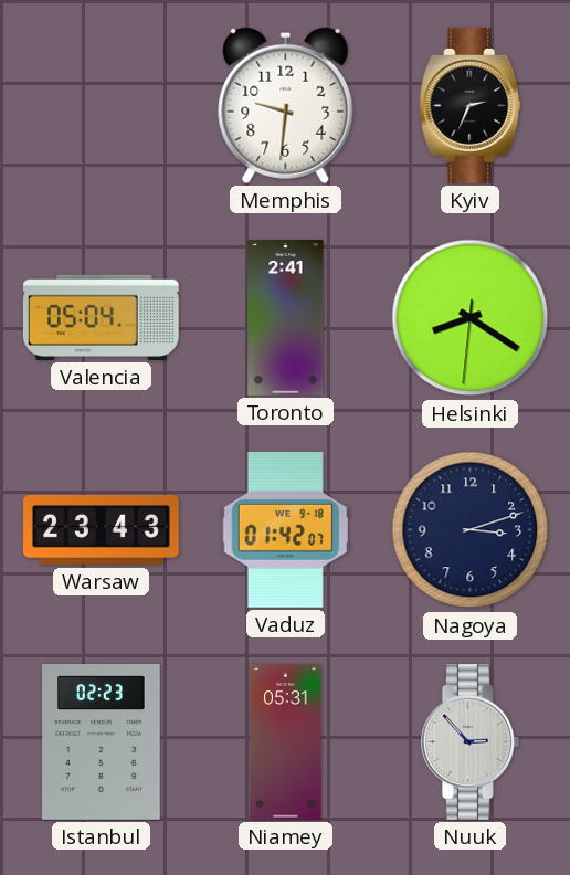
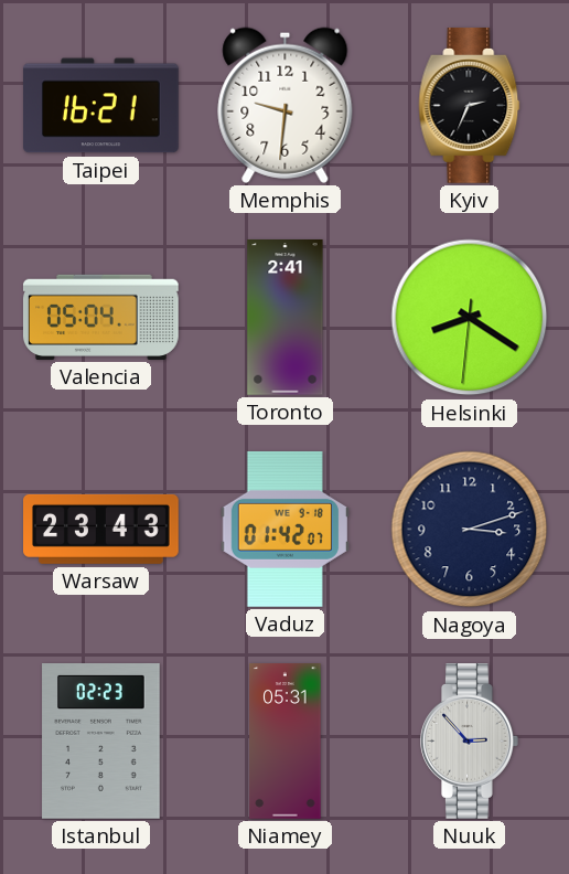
Taipei: none -> 16:21 (101, 106)
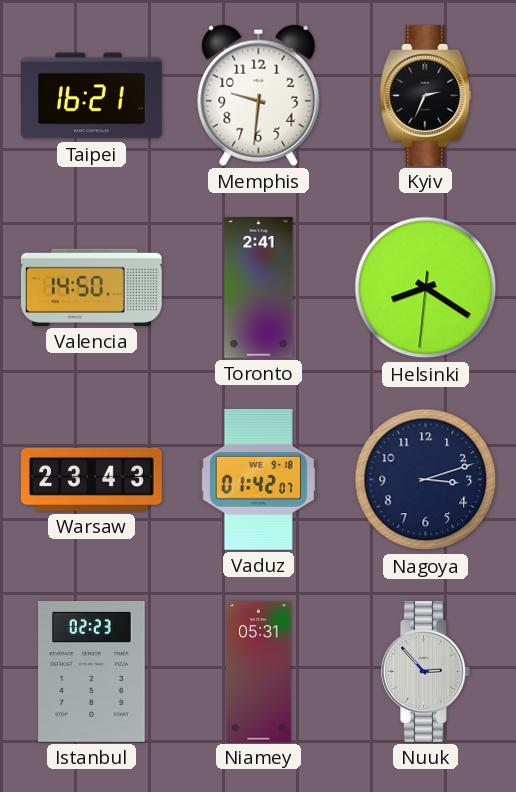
Valencia: 05:04 -> 14:50 (91, 287)
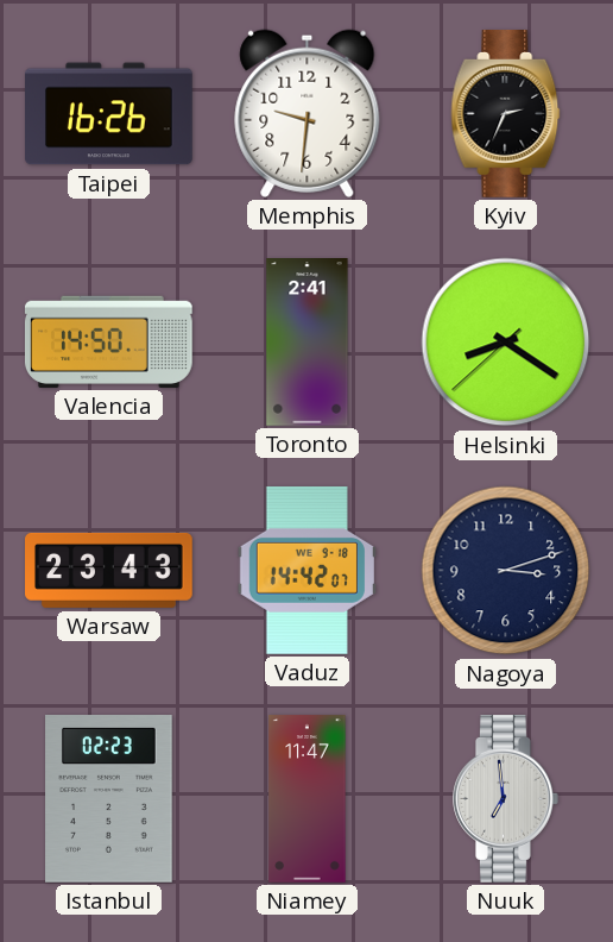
Taipei: 16:21 -> 16:26 (109, 114)
Helsinki: 8:20:31 -> 8:20:38 (506, 343)
Vaduz: 01:42 -> 14:42 (306, 570)
Niamey: 05:31 -> 11:47 (308, 799)
Nuuk: 2:53 -> 6:59 (506, 799)
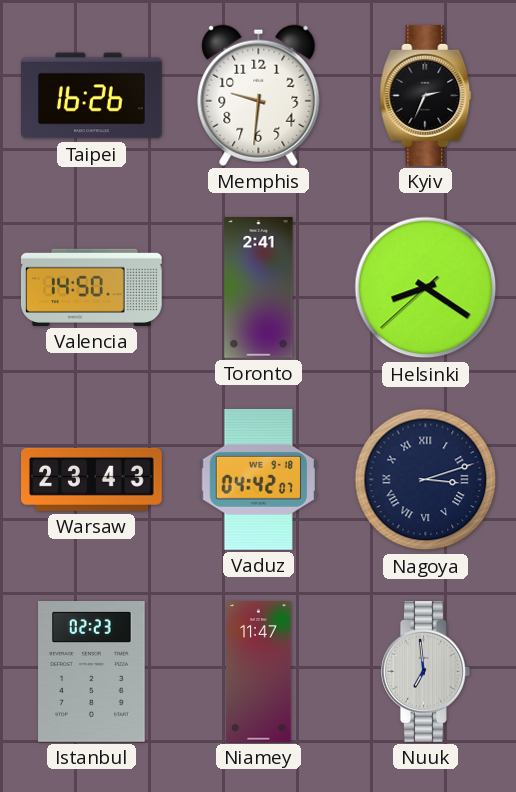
Vaduz: 14:42 -> 04:42 (258, 479)
Nagoya numerals: Arabic -> Roman (426, 480)
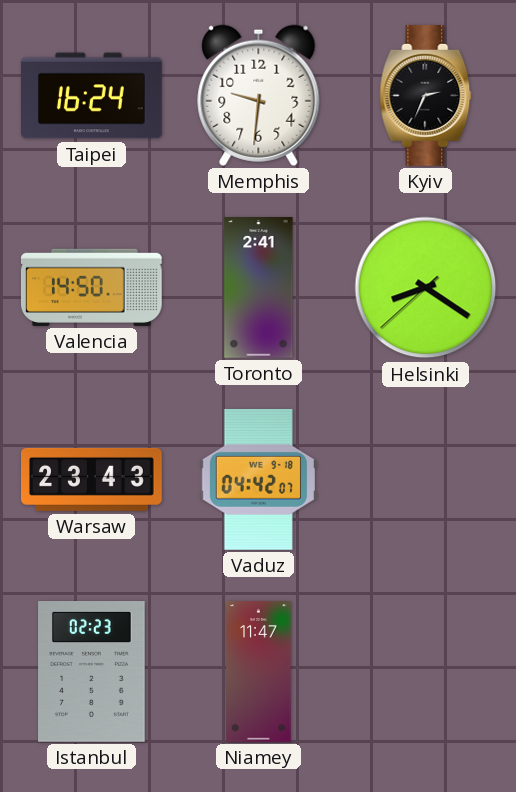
Taipei: 16:26 -> 16:24 (92, 96)
Nagoya: 3:12 -> none (426, 480)
Nuuk: 6:59 -> none (426, 672)
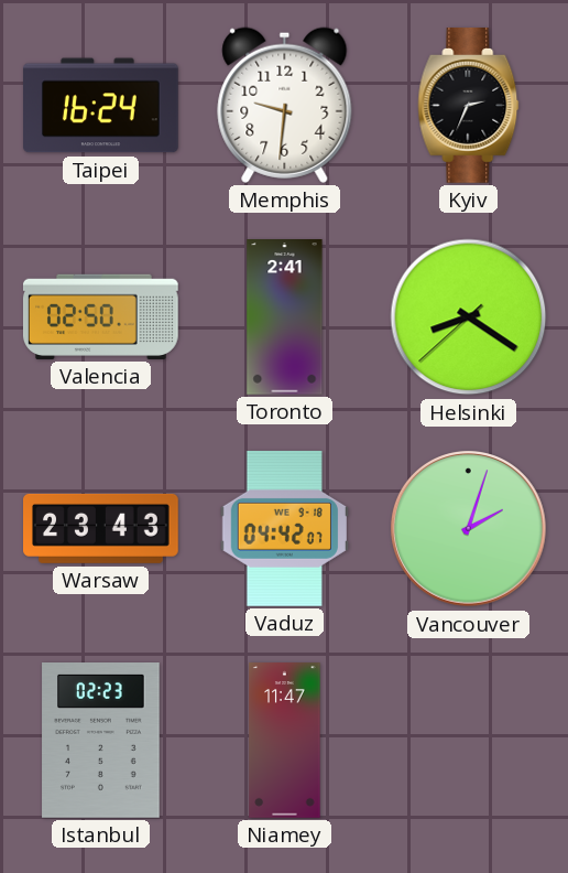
Valencia: 14:50 -> 02:50 (100, 316)
Vancouver: none -> 2:03 (469, 529)
